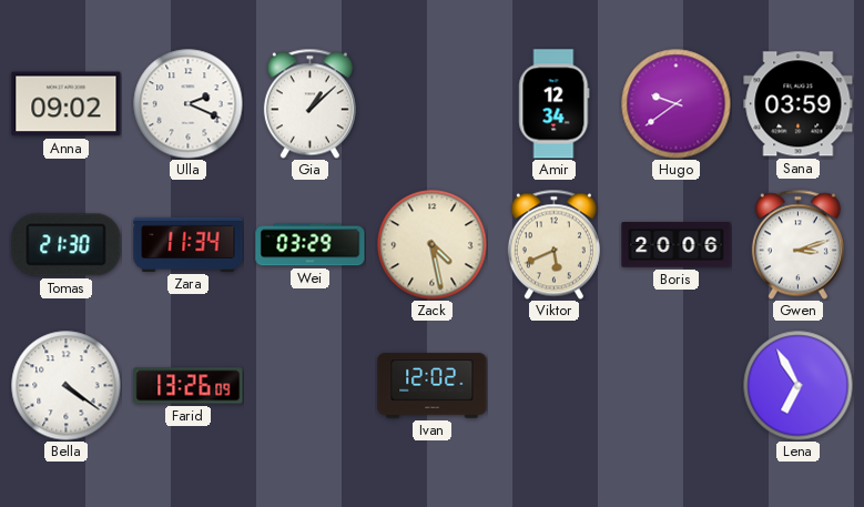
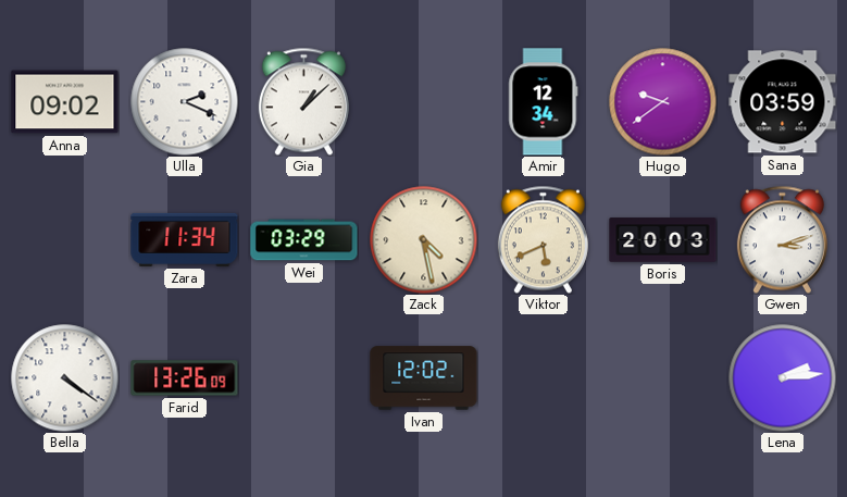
Tomas: 21:30 -> none (67, 245)
Boris: 20:06 -> 20:03 (663, 240)
Lena: 6:55 -> 2:14 (783, 378)
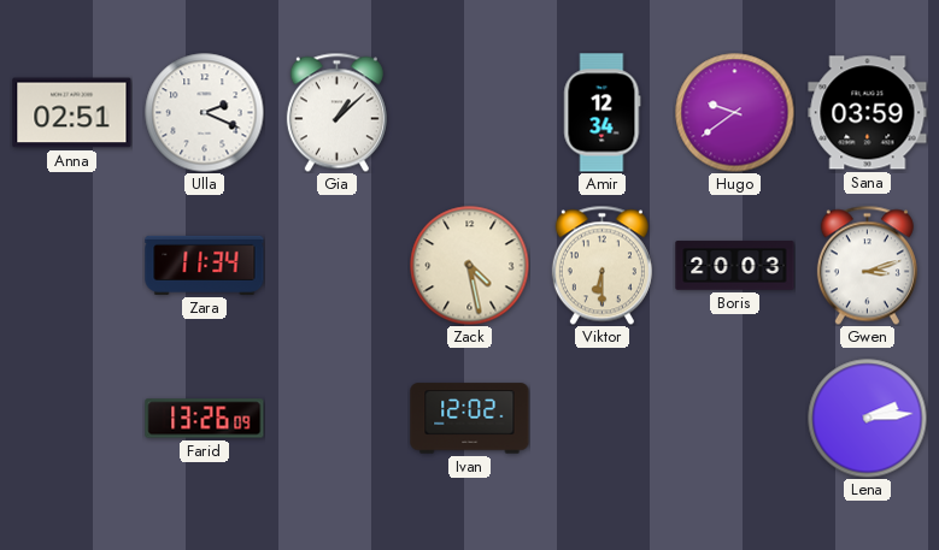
Anna: 09:02 -> 02:51 (72, 113)
Wei: 03:29 -> none (304, 240)
Viktor: 5:41 -> 6:30 (601, 265)
Bella: 4:21 -> none (65, 378)
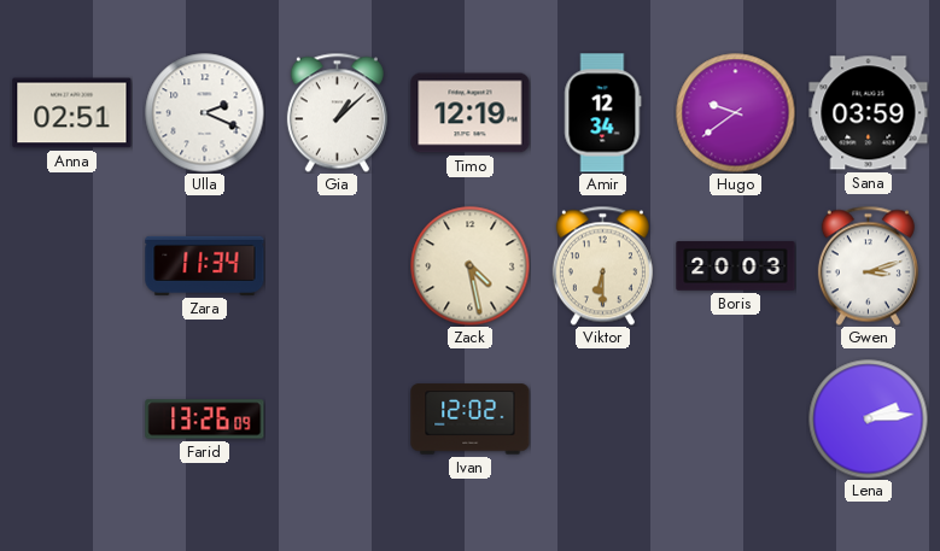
Timo: none -> 12:19 (471, 113)
